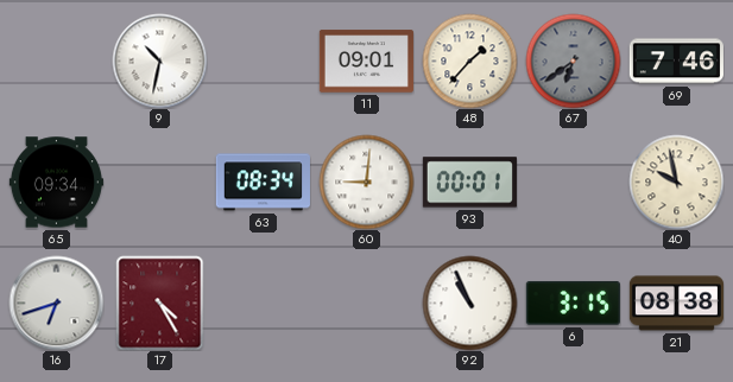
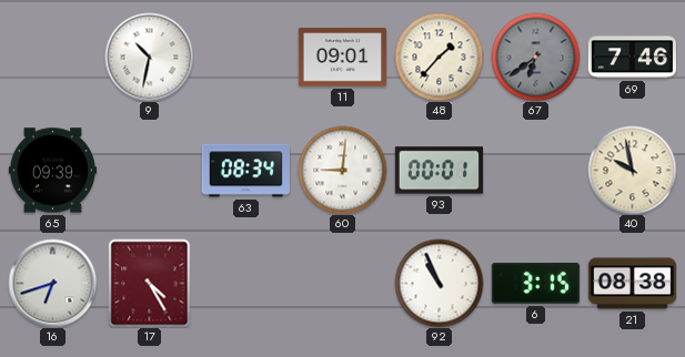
65: 09:34 -> 09:39 (52, 171)
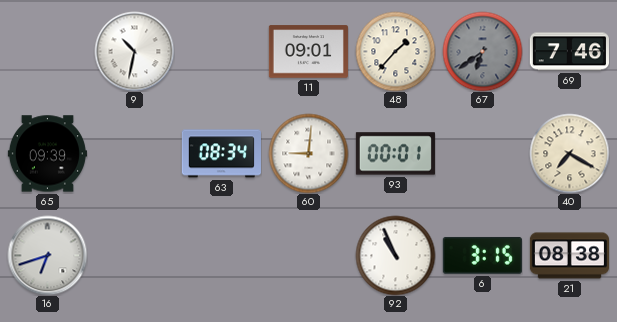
40: 9:58 -> 7:20 (569, 153)
17: 4:25 -> none (150, 283)
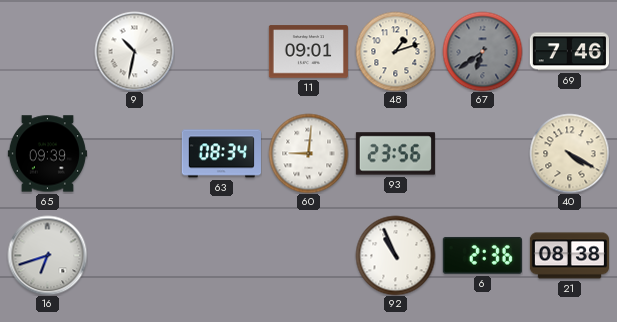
48: 1:37 -> 1:12 (395, 51)
93: 00:01 -> 23:56 (395, 154)
40: 7:20 -> 4:20 (569, 153)
6: 3:15 -> 2:36 (482, 255)
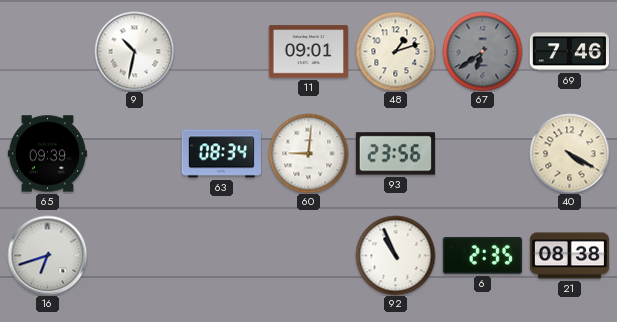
6: 2:36 -> 2:35 (482, 255)
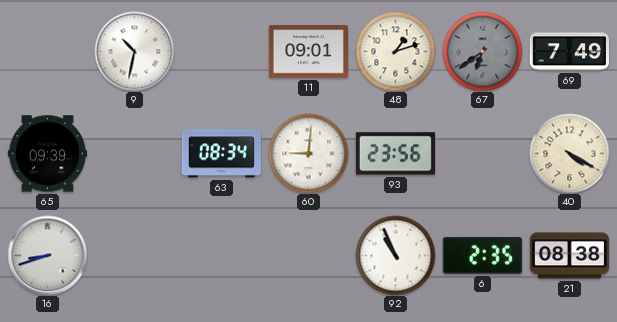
69: 7:46 -> 7:49 (569, 52)
16: 6:42 -> 8:42 (47, 255)
